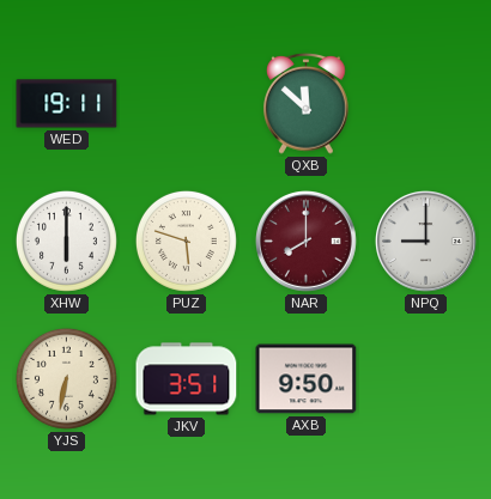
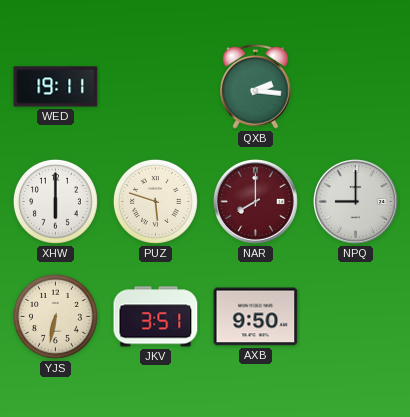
QXB: 11:52 -> 2:16 (256, 86)
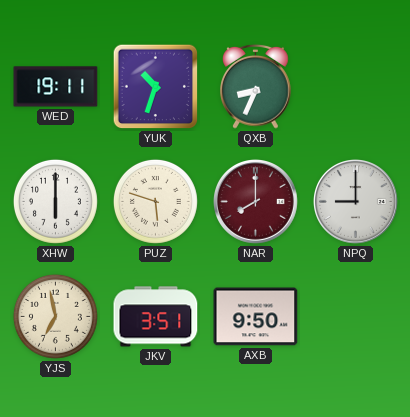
YUK: none -> 10:33 (156, 87)
QXB: 2:16 -> 8:34 (256, 86)
YJS: 6:32 -> 6:58 (55, 316)
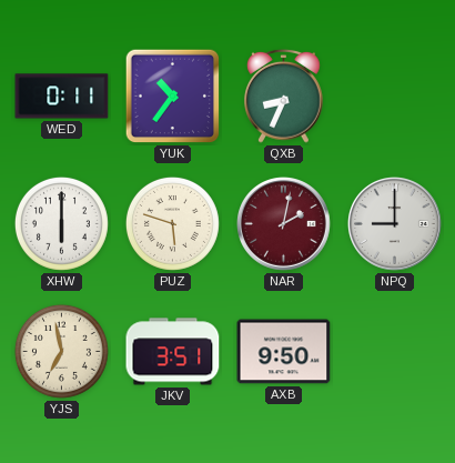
WED: 19:11 -> 0:11 (62, 97)
YUK: 10:33 -> 10:36 (173, 97)
NAR: 8:00 -> 2:02 (284, 224)
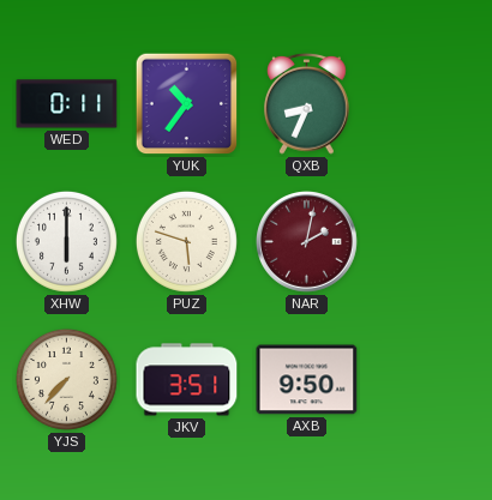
NPQ: 9:00 -> none (395, 224)
YJS: 6:58 -> 7:37 (66, 379)
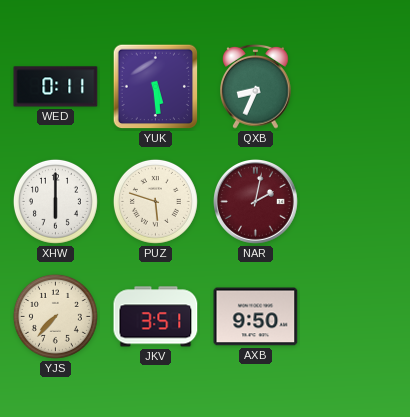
YUK: 10:36 -> 5:29 (156, 87)
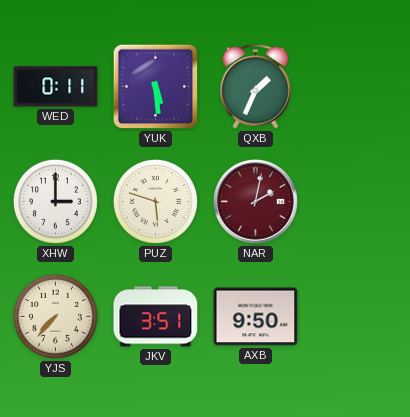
QXB: 8:34 -> 1:34 (256, 86)
XHW: 6:00 -> 3:00 (55, 201)
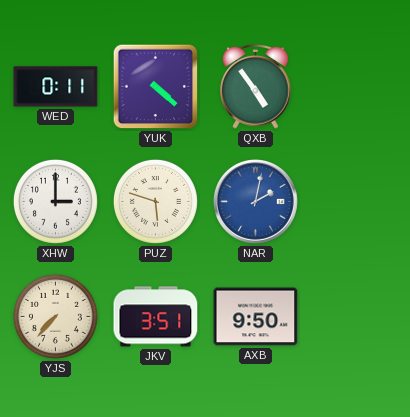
YUK: 5:29 -> 4:22 (156, 87)
QXB: 1:34 -> 4:54 (256, 86)
NAR dial: burgundy -> blue (256, 202)
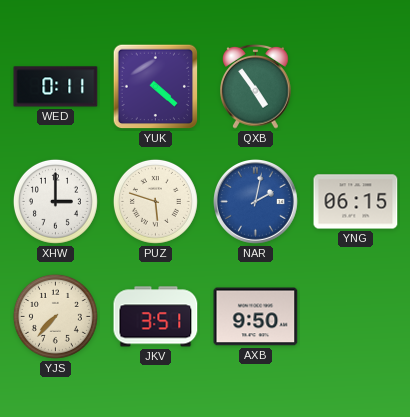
YNG: none -> 06:15 (356, 202)
